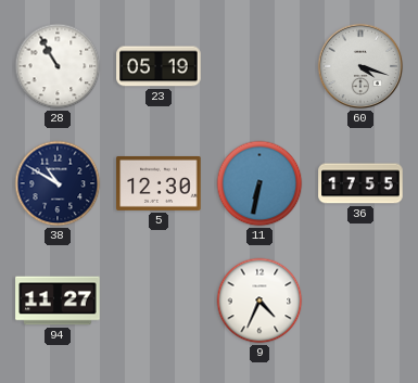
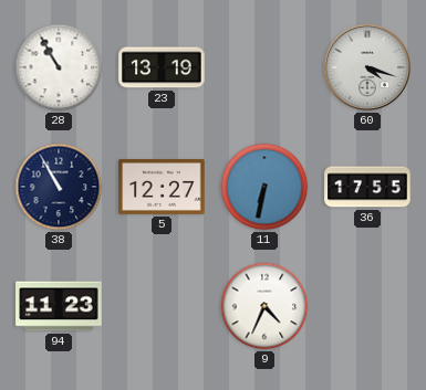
23: 05:19 -> 13:19 (162, 67)
38: 10:50 -> 10:55 (59, 187)
5: 12:30 -> 12:27 (162, 187)
94: 11:27 -> 11:23 (59, 306)
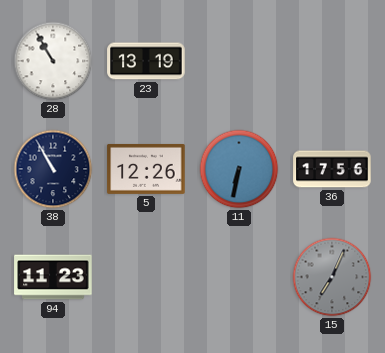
60: 4:18 -> none (367, 67)
5: 12:27 -> 12:26 (146, 169)
36: 17:55 -> 17:56 (332, 169)
9: 4:34 -> none (264, 306)
15: none -> 7:04 (332, 277)
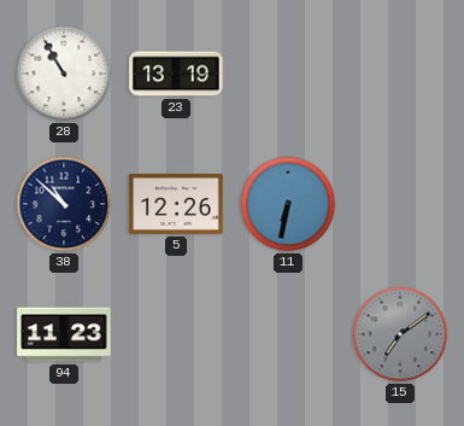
38: 10:55 -> 10:52 (64, 204)
36: 17:56 -> none (332, 169)
15: 7:04 -> 7:09 (400, 334)
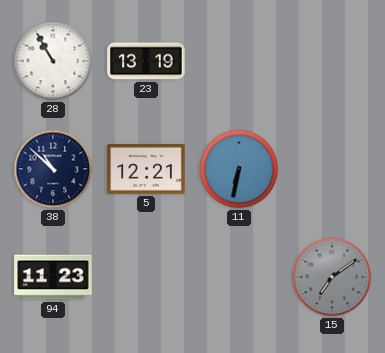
5: 12:26 -> 12:21 (146, 169)
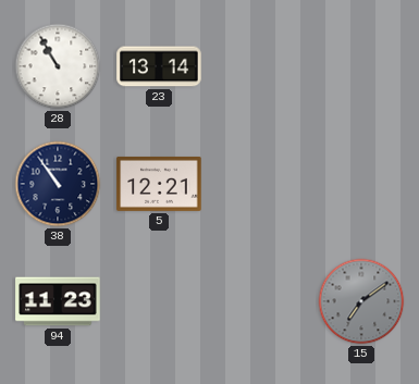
23: 13:19 -> 13:14 (159, 66)
38: 10:52 -> 10:54 (58, 184)
11: 6:32 -> none (239, 169)
